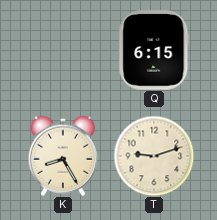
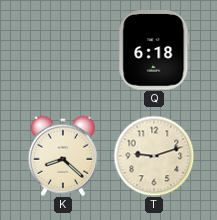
Q: 6:15 -> 6:18 (154, 50)
K: 8:25 -> 8:22 (62, 156)
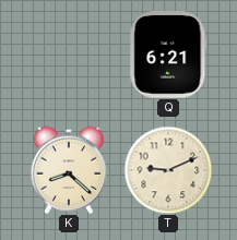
Q: 6:18 -> 6:21 (168, 55)
T: 9:12 -> 9:11 (168, 170)
